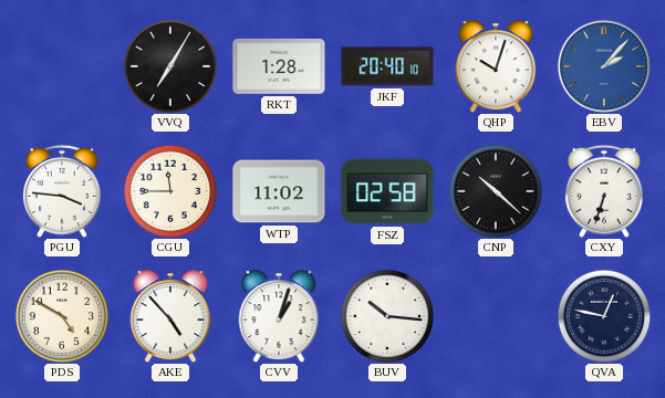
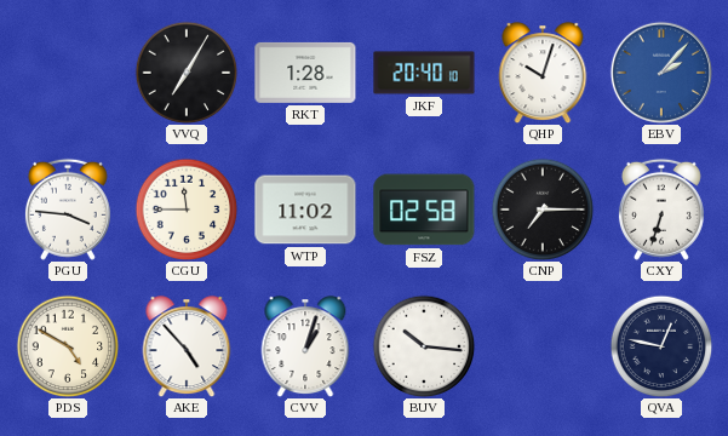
CNP: 10:22 -> 7:15 (543, 210)
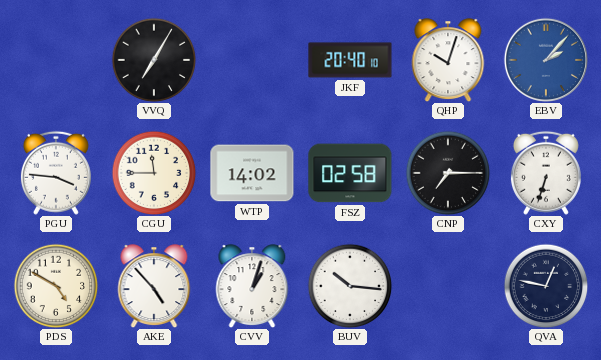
RKT: 1:28 -> none (305, 73)
WTP: 11:02 -> 14:02 (252, 173)
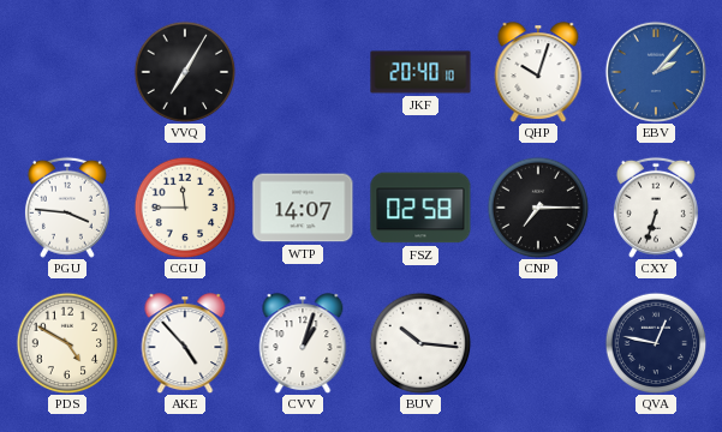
WTP: 14:02 -> 14:07 (303, 208)
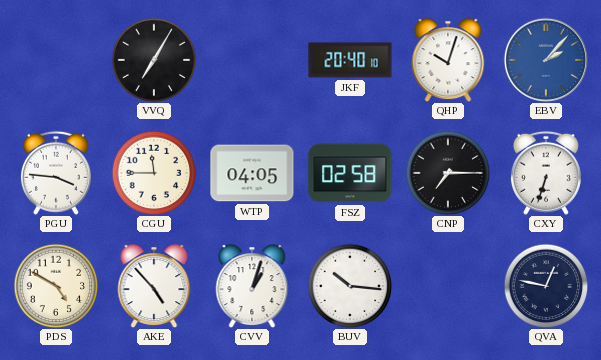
WTP: 14:07 -> 04:05 (252, 173)
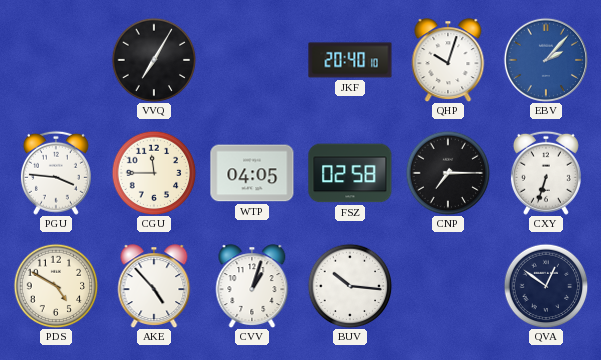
QVA: 12:47 -> 12:51 (546, 286)
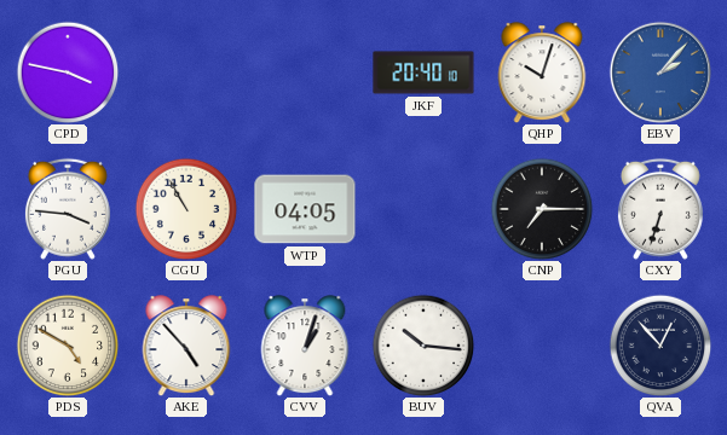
CPD: none -> 3:47 (68, 72)
VVQ: 7:05 -> none (154, 60)
CGU: 11:45 -> 10:55 (186, 209)
FSZ: 02:58 -> none (350, 173)
QVA: 12:51 -> 12:53 (660, 346)
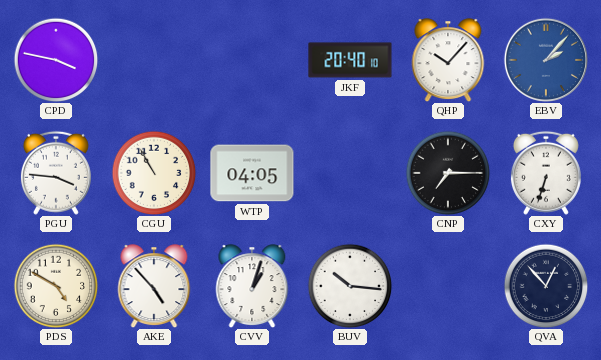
QHP: 10:03 -> 10:07 (448, 60)
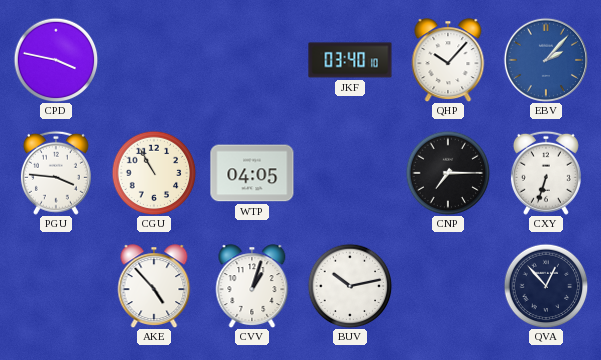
JKF: 20:40 -> 03:40 (350, 60)
PDS: 4:50 -> none (56, 286)
BUV: 10:16 -> 10:13 (350, 286)
